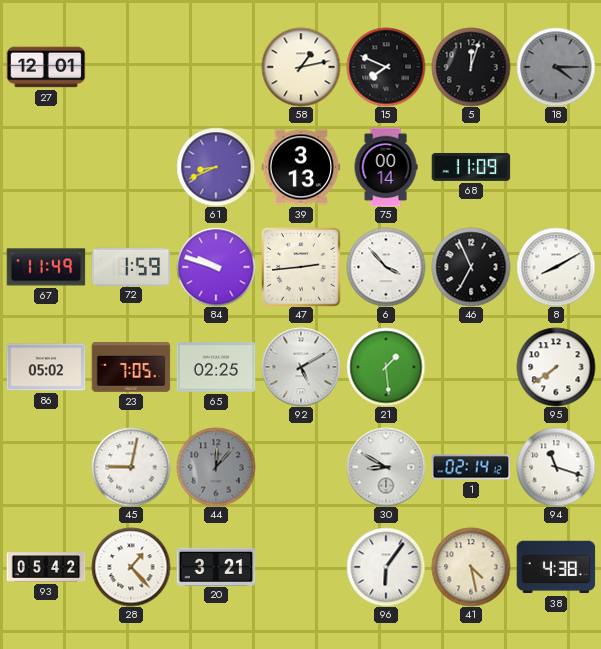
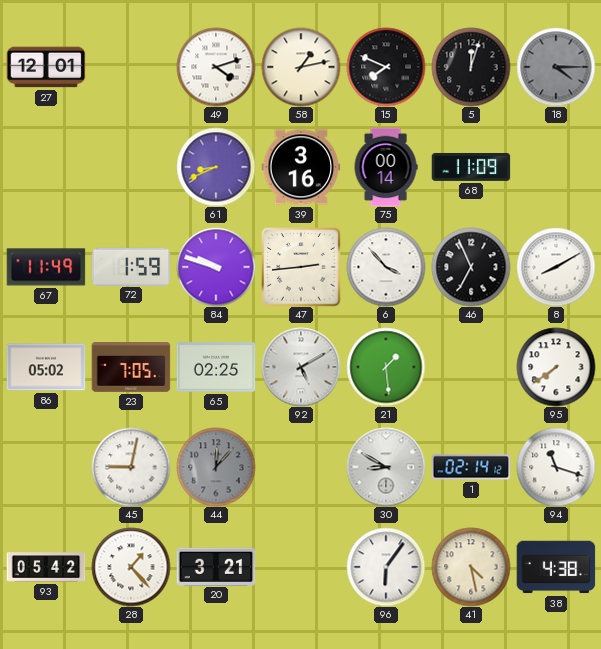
49: none -> 4:12 (216, 67)
39: 3:13 -> 3:16 (301, 167)
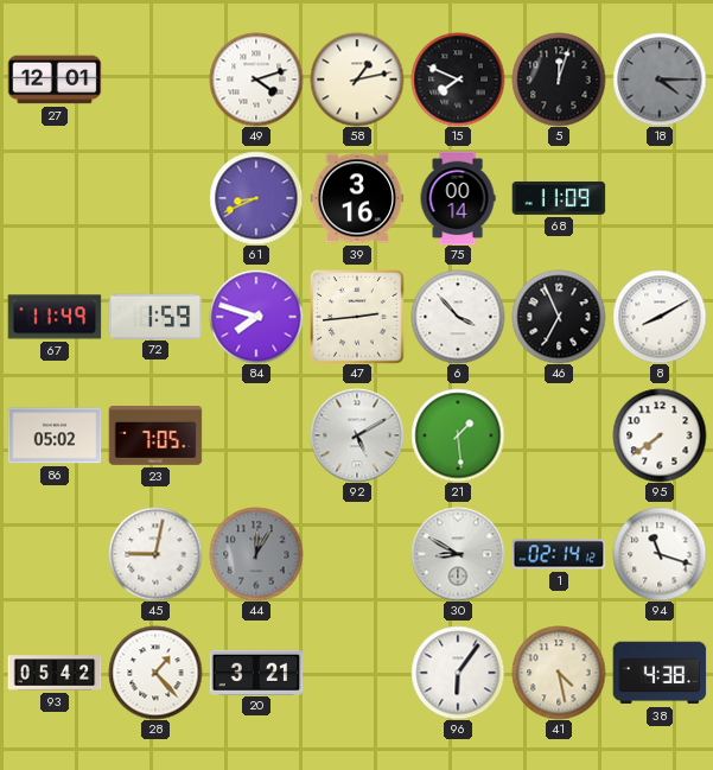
84: 9:48 -> 7:48 (256, 317)
65: 02:25 -> none (216, 367)
44: 12:07 -> 12:05 (256, 554)
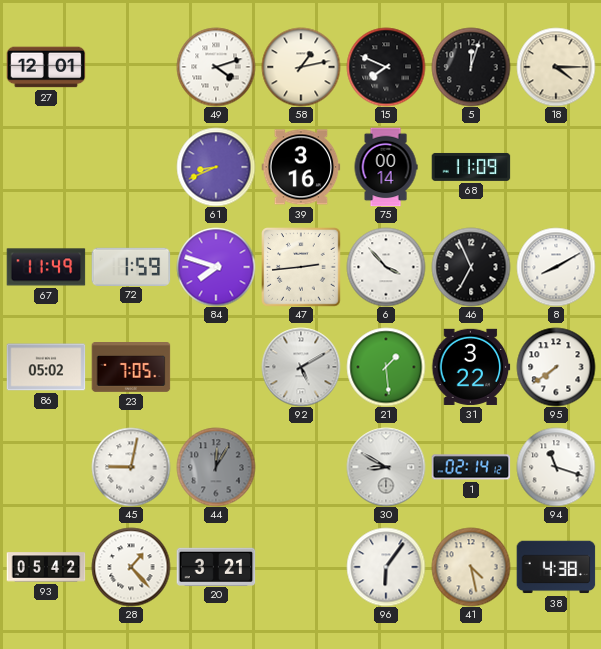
18 dial: grey -> cream (556, 67)
31: none -> 3:22 (471, 367)
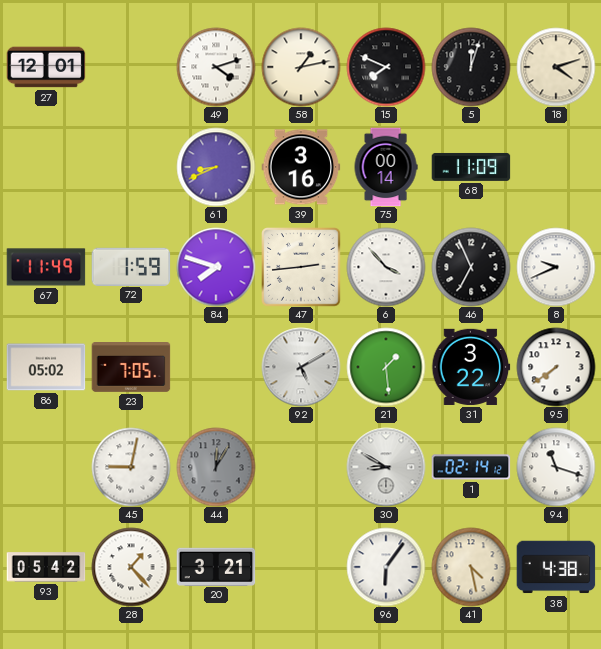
18: 4:15 -> 4:12 (556, 67)
8: 8:10 -> 9:41 (556, 267)
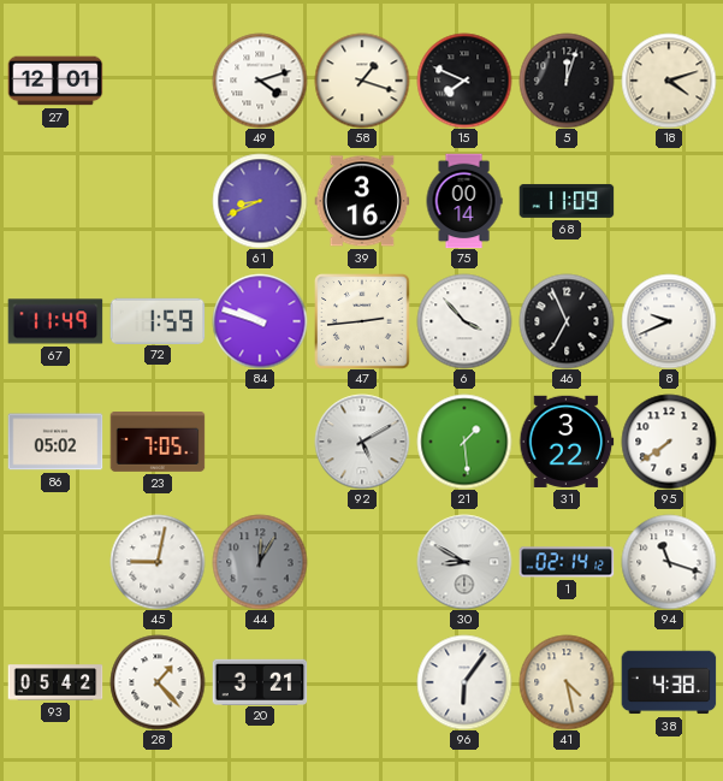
58: 1:13 -> 1:18 (362, 81)
84: 7:48 -> 9:48 (260, 321)
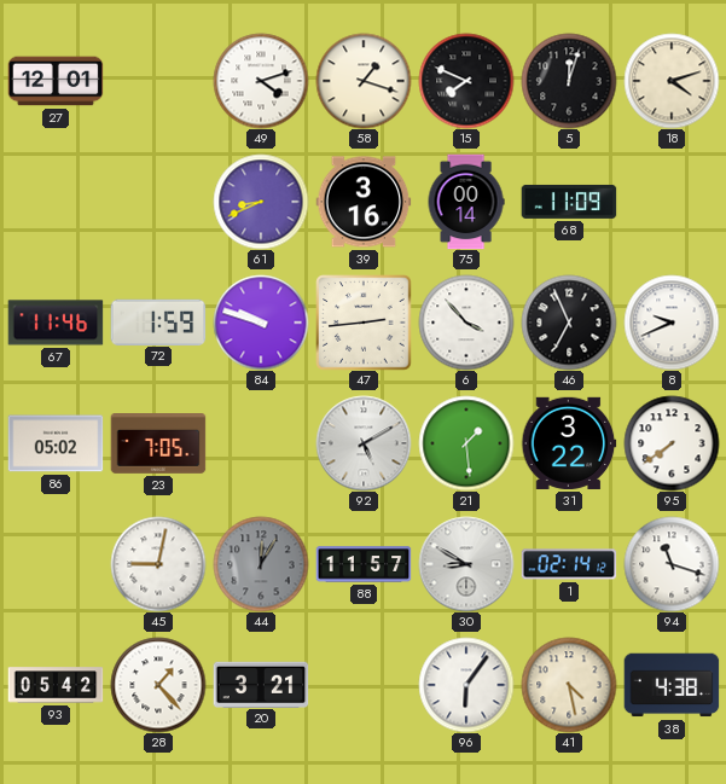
67: 11:49 -> 11:46 (56, 323)
88: none -> 11:57 (364, 564)
